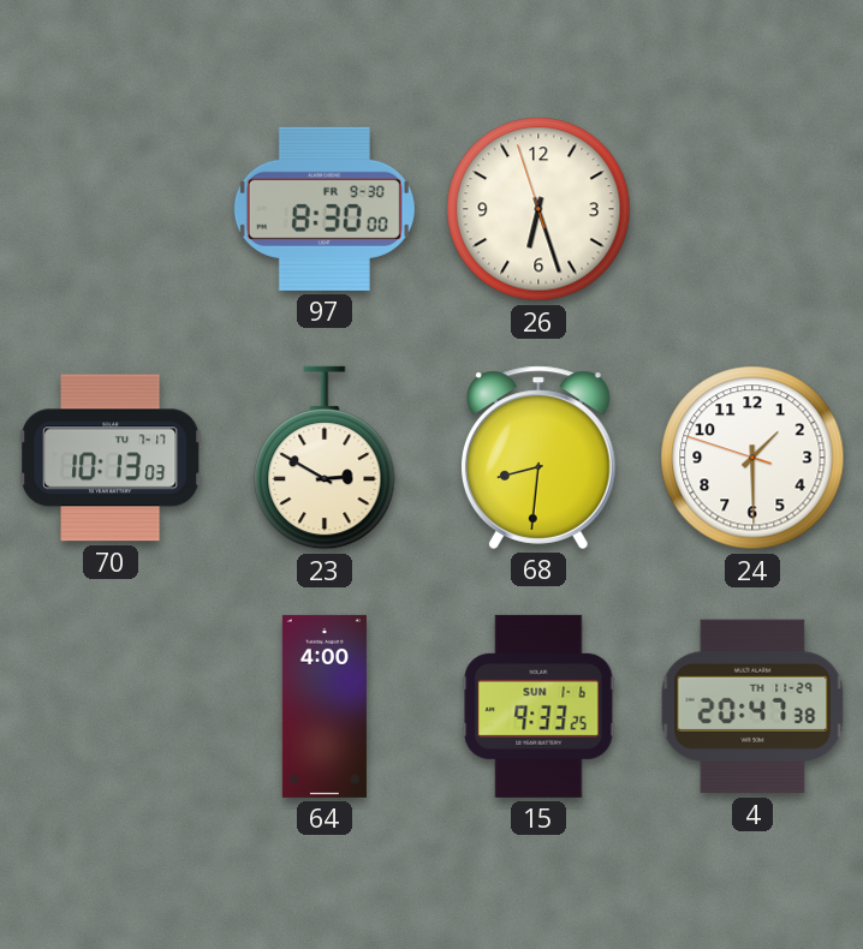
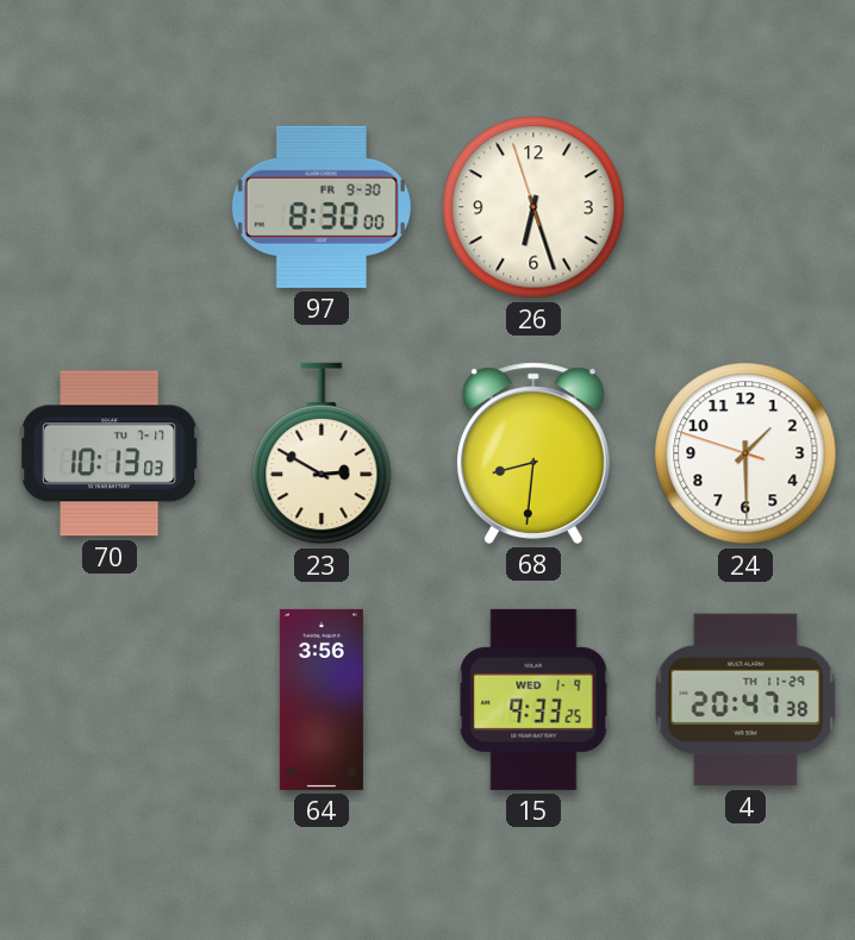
64: 4:00 -> 3:56 (322, 700)
15 date: SUN 1-6 -> WED 1-9 (533, 700)
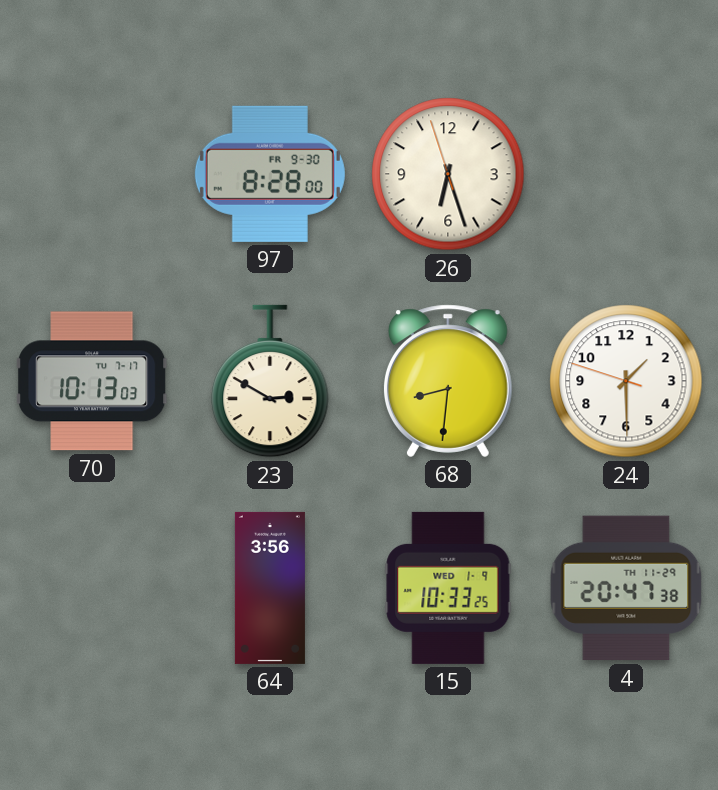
97: 8:30 -> 8:28 (270, 174)
15: 9:33 -> 10:33 (448, 588)
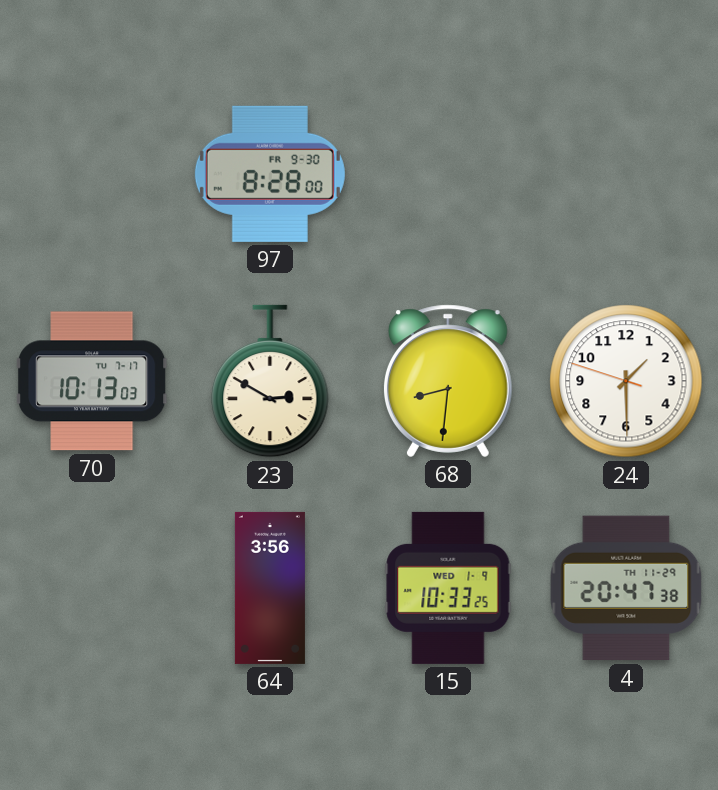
26: 6:26 -> none (448, 174)
